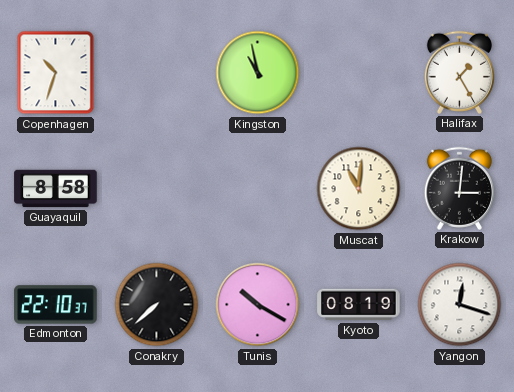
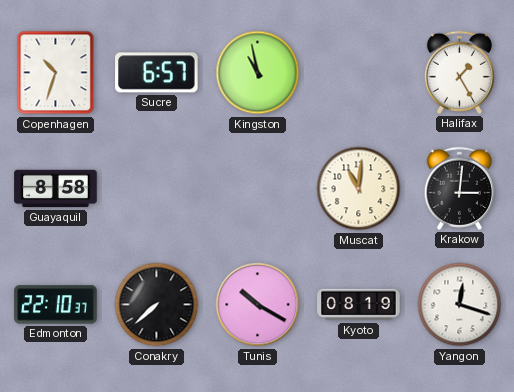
Sucre: none -> 6:57 (157, 73)
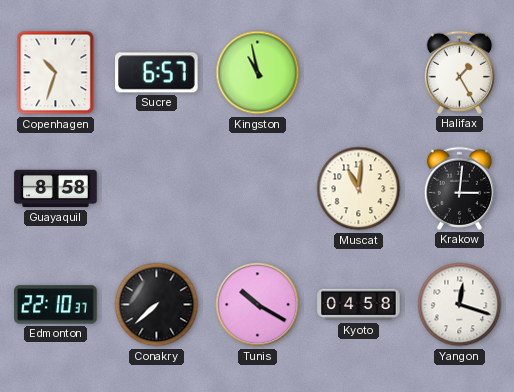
Kyoto: 08:19 -> 04:58 (359, 305)
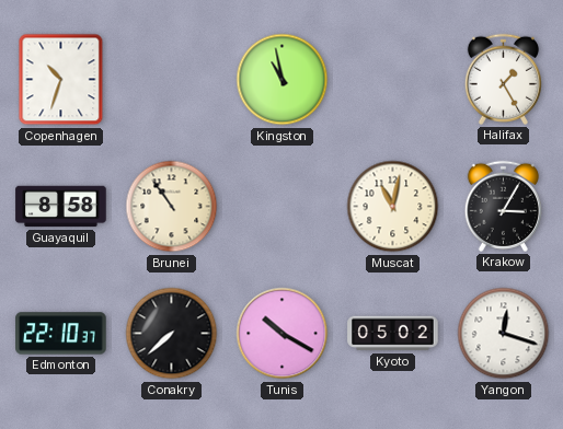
Sucre: 6:57 -> none (157, 73)
Brunei: none -> 10:54 (172, 207)
Muscat: 11:01 -> 11:02 (393, 207)
Krakow: 3:01 -> 3:05 (503, 206)
Kyoto: 04:58 -> 05:02 (393, 334)
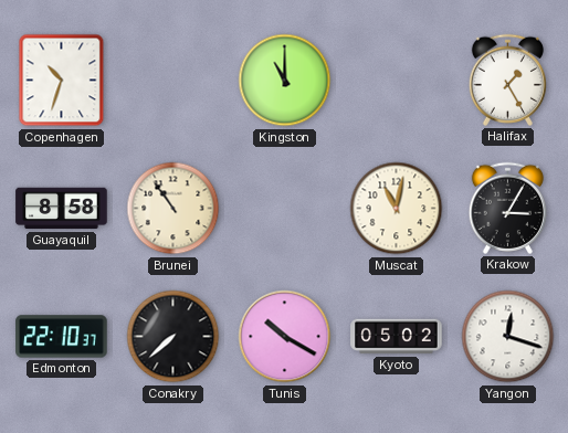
Kingston: 10:58 -> 11:00 (285, 81)
